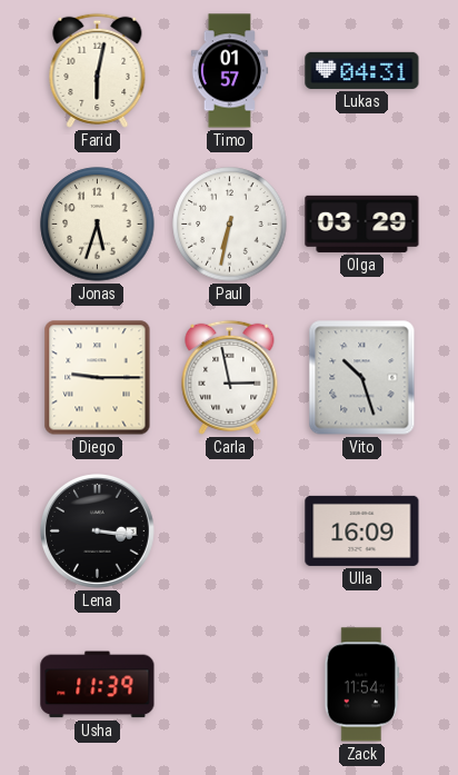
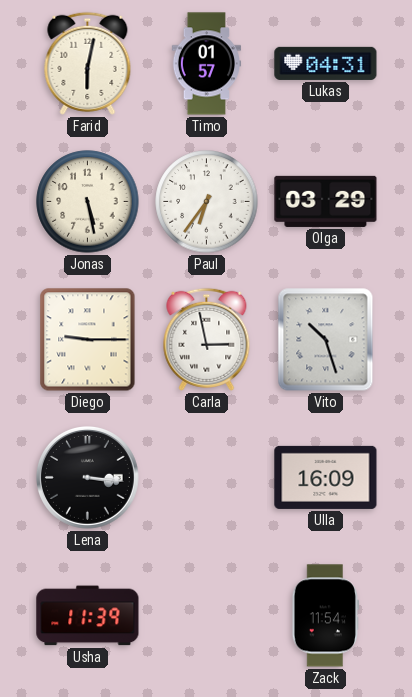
Jonas: 5:33 -> 5:28 (88, 202)
Paul: 6:32 -> 6:36 (207, 202)
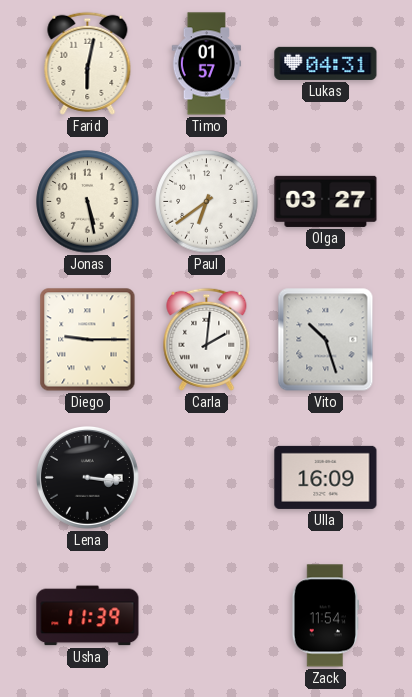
Paul: 6:36 -> 6:39 (207, 202)
Olga: 03:29 -> 03:27 (326, 201)
Carla: 2:58 -> 2:01 (207, 339)
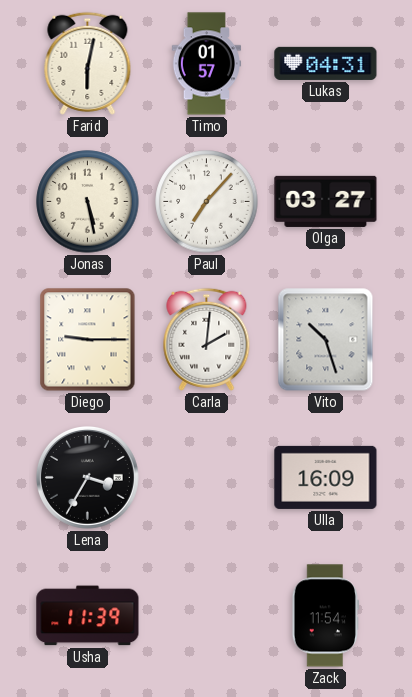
Paul: 6:39 -> 7:07 (207, 202)
Lena: 3:16 -> 3:35 (87, 477)
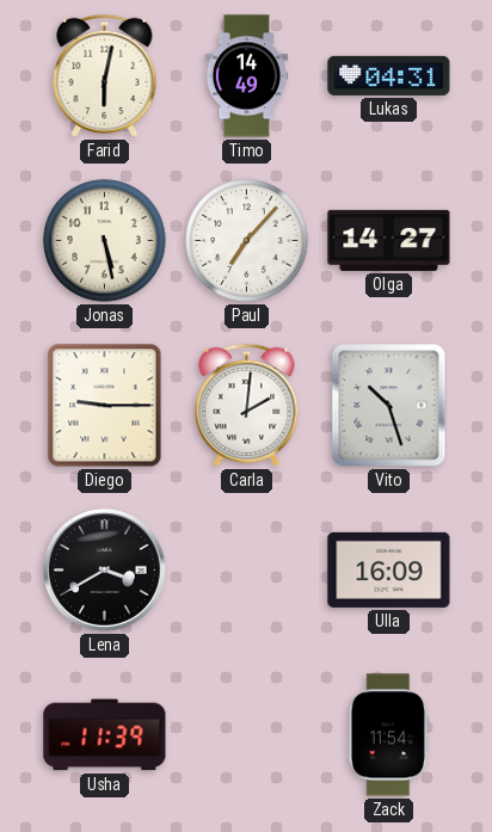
Timo: 01:57 -> 14:49 (247, 76)
Olga: 03:27 -> 14:27 (389, 240)
Lena: 3:35 -> 3:40 (104, 569)
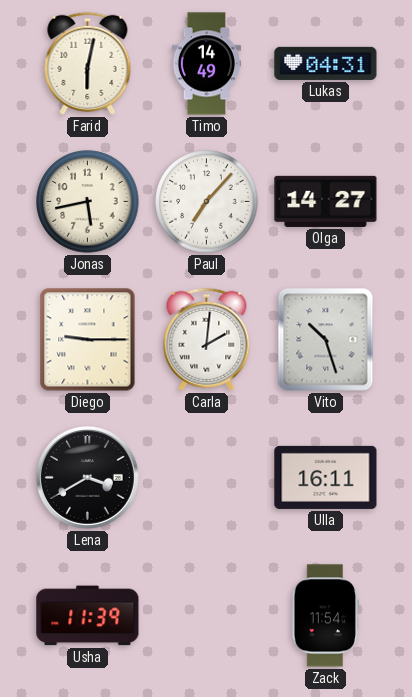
Jonas: 5:28 -> 5:43 (88, 202)
Ulla: 16:09 -> 16:11 (326, 477)
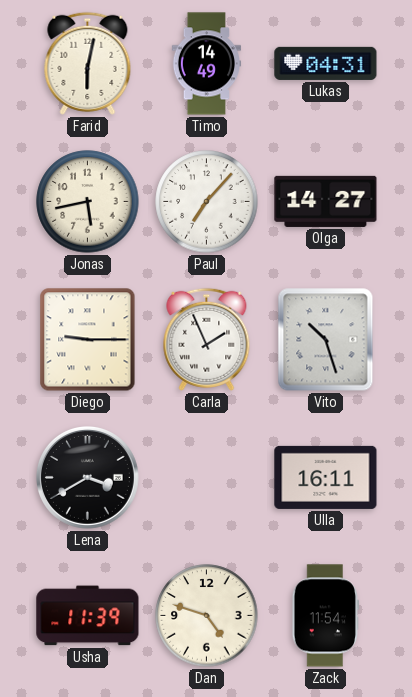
Carla: 2:01 -> 1:56 (207, 339)
Dan: none -> 4:48 (207, 616)
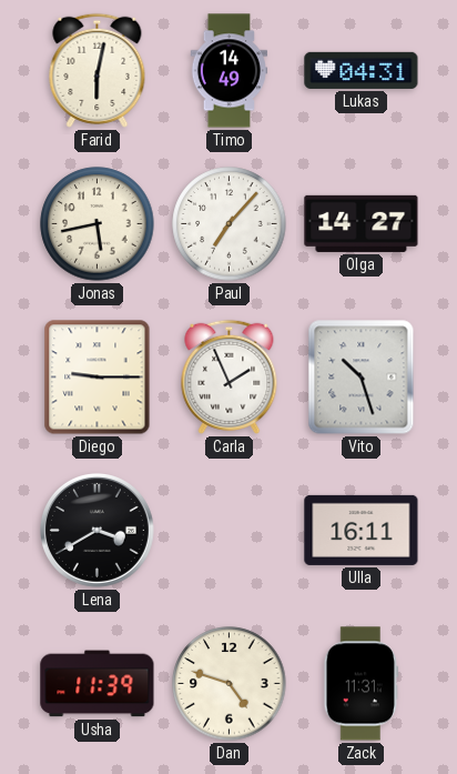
Zack: 11:54 -> 11:31 (360, 684)
